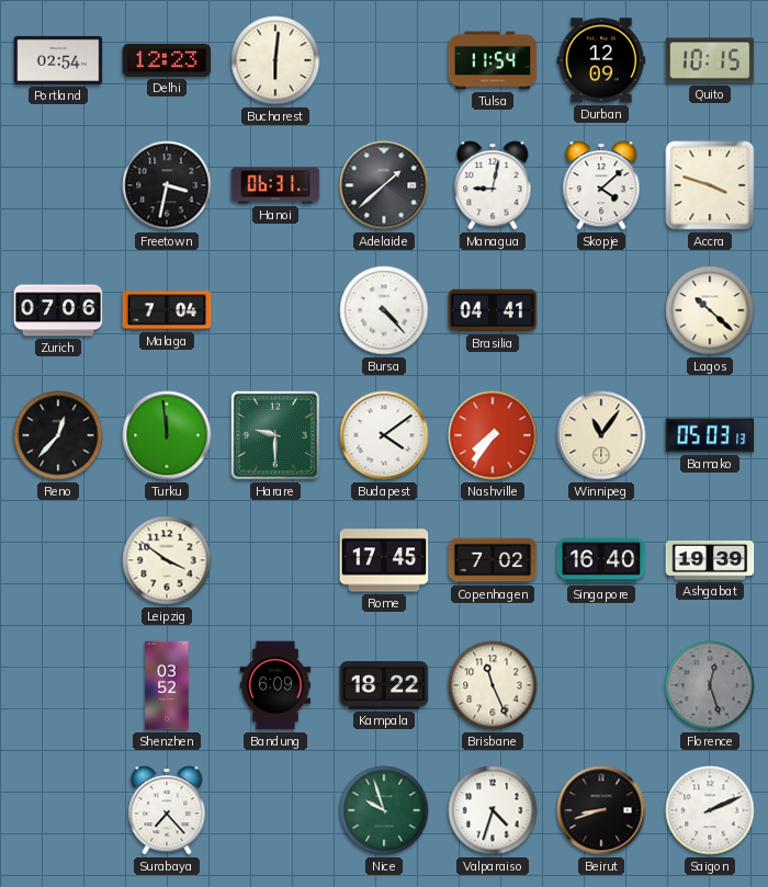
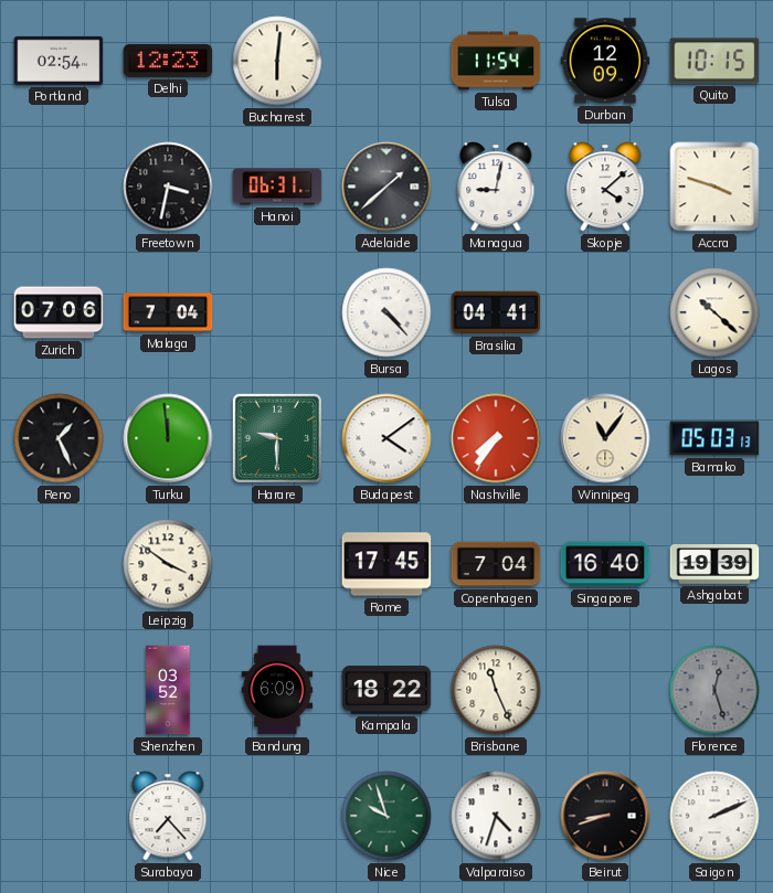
Reno: 12:37 -> 1:26 (59, 438)
Copenhagen: 7:02 -> 7:04 (496, 564)
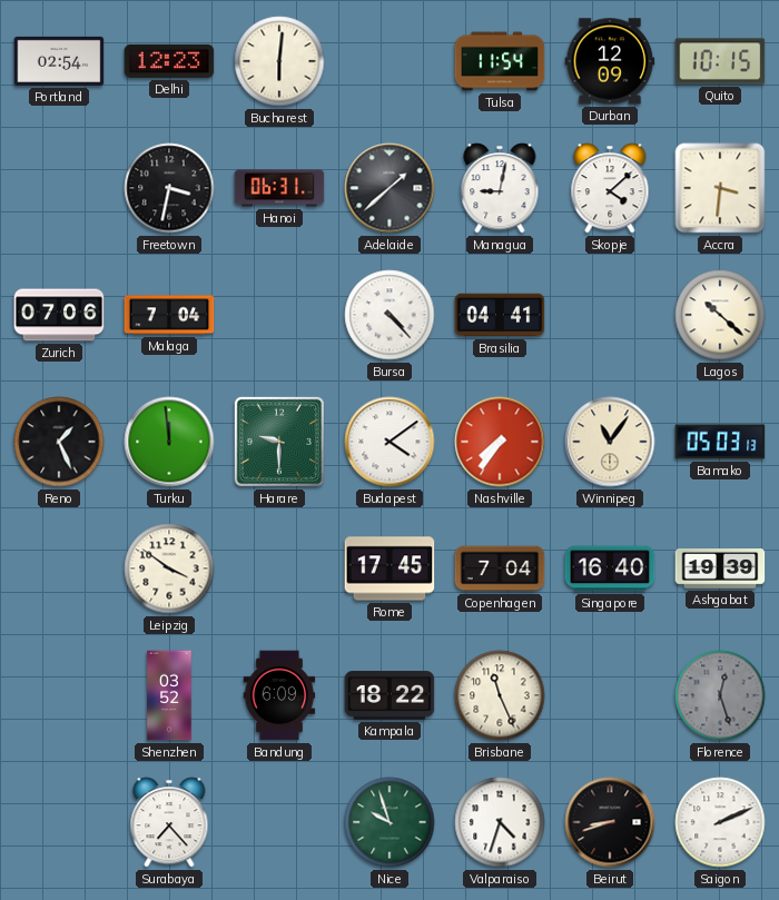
Accra: 3:48 -> 3:31 (720, 188)
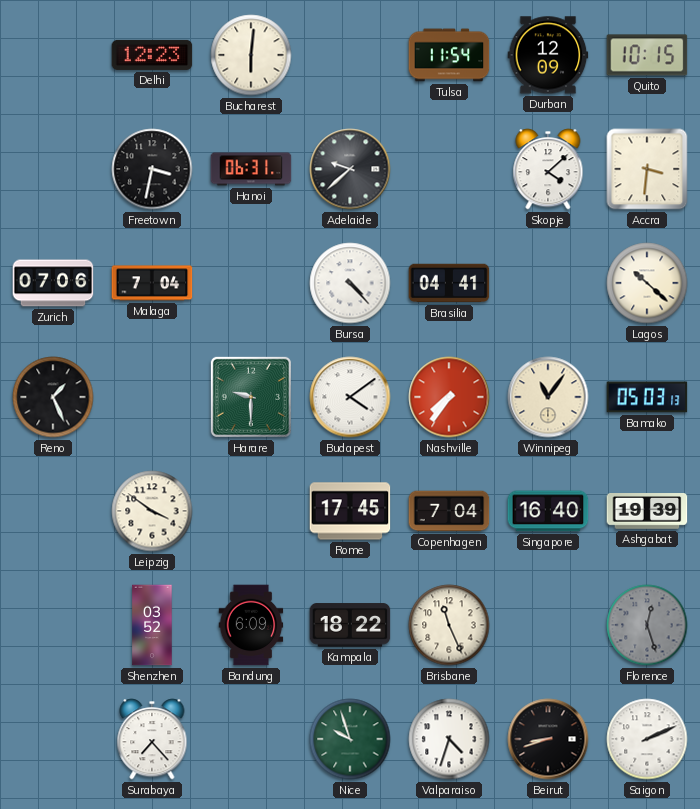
Portland: 02:54 -> none (59, 61)
Adelaide: 1:38 -> 9:38 (350, 169)
Managua: 9:02 -> none (500, 188)
Turku: 11:59 -> none (169, 442)
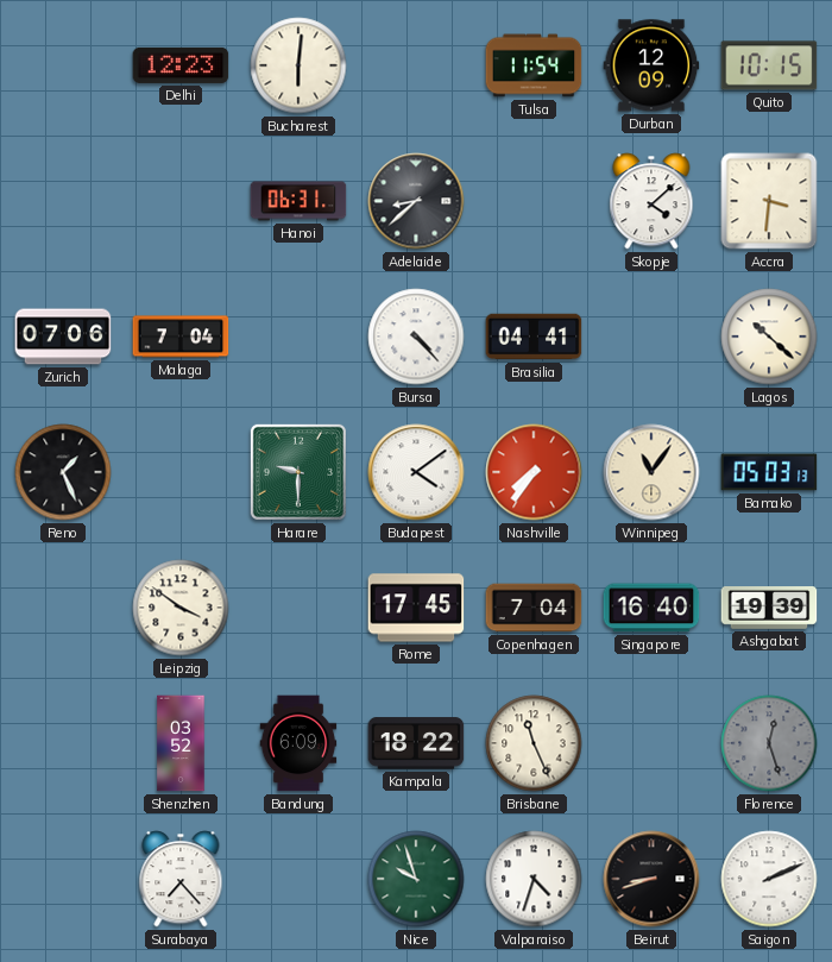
Freetown: 3:32 -> none (152, 169)
Adelaide: 9:38 -> 8:38 (416, 201)
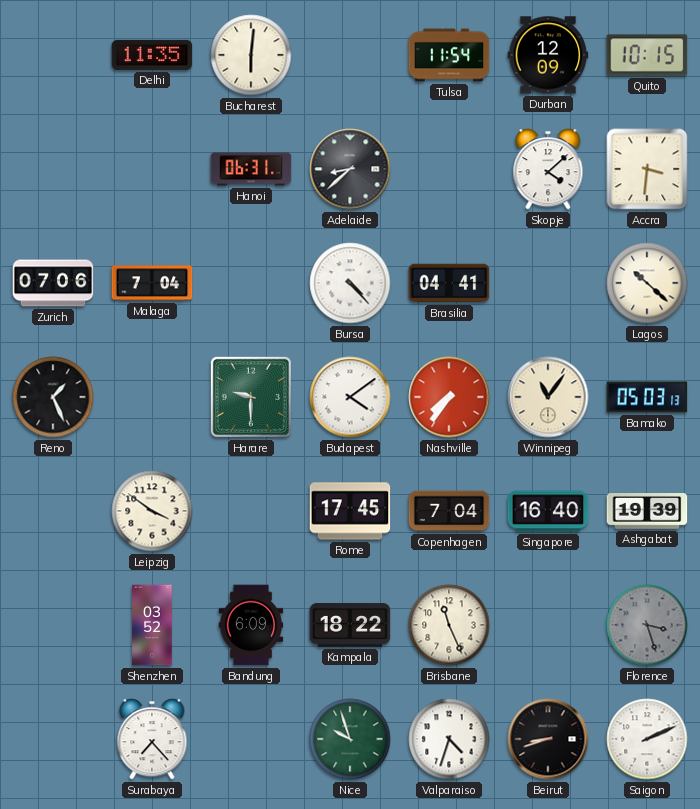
Delhi: 12:23 -> 11:35 (152, 55)
Florence: 12:27 -> 3:27 (647, 625)
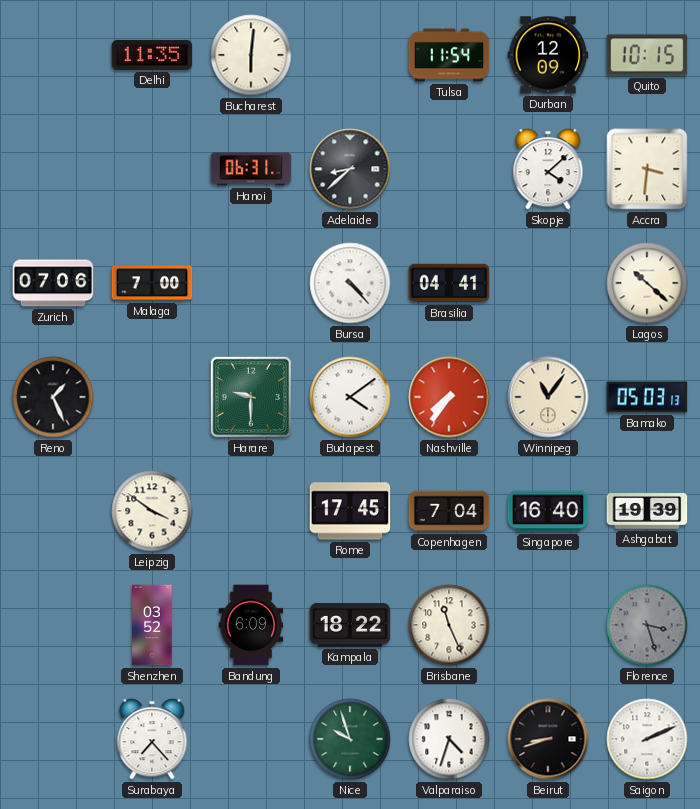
Malaga: 7:04 -> 7:00 (152, 283)
